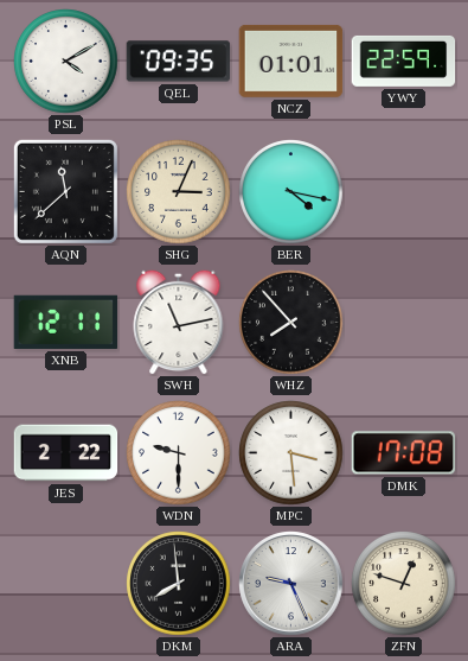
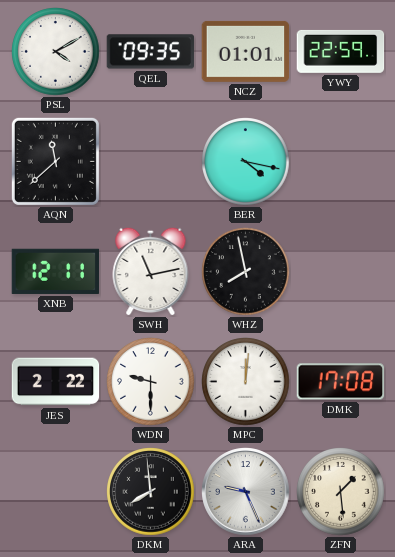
SHG: 3:04 -> none (179, 192)
WHZ: 7:53 -> 7:58 (246, 272)
MPC: 3:29 -> 12:01 (246, 382)
ZFN: 12:48 -> 1:29 (341, 492)
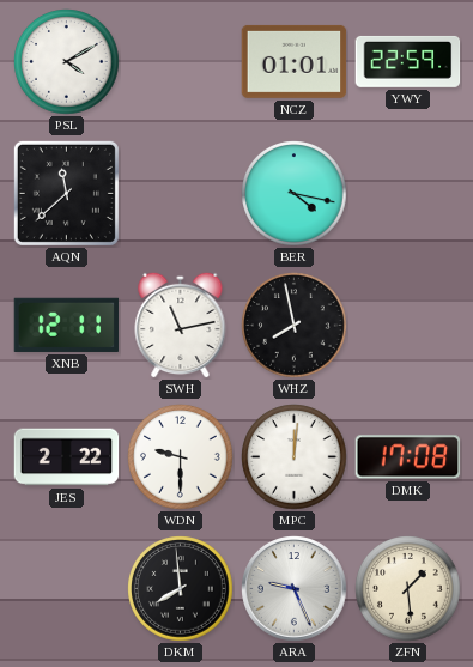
QEL: 09:35 -> none (151, 52)
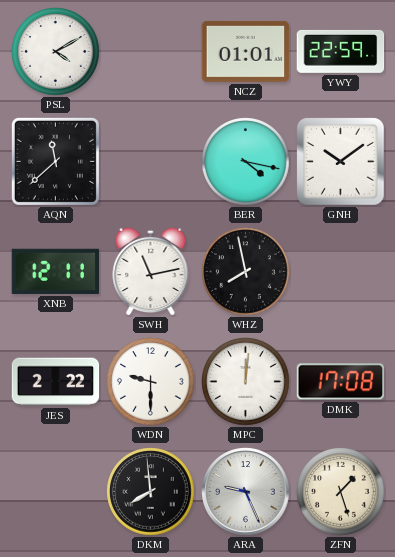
GNH: none -> 10:09 (341, 162)
ZFN: 1:29 -> 1:27 (341, 492)
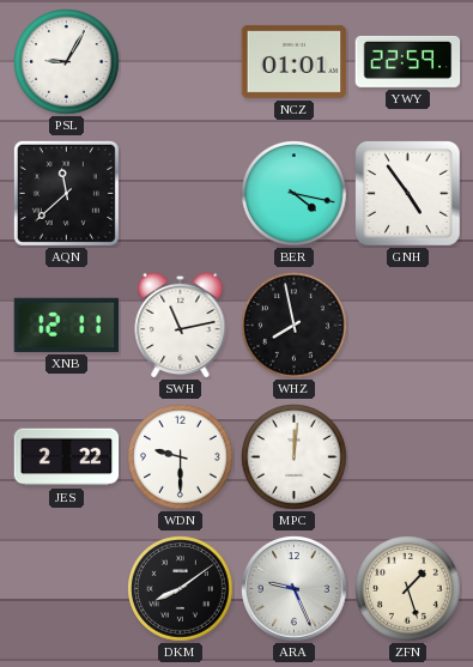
PSL: 4:10 -> 9:05 (67, 62)
GNH: 10:09 -> 4:54 (408, 194)
DMK: 17:08 -> none (341, 382)
DKM: 7:59 -> 8:09 (181, 589)
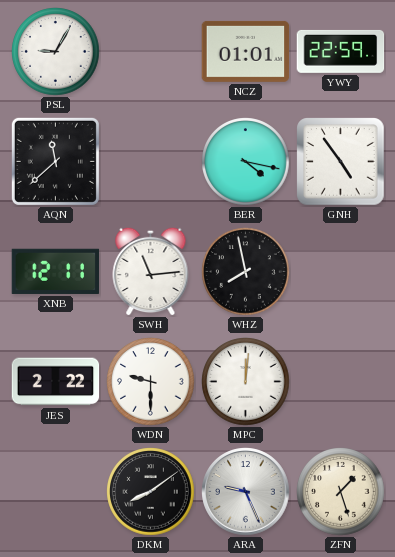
SWH: 11:13 -> 11:14 (151, 271)
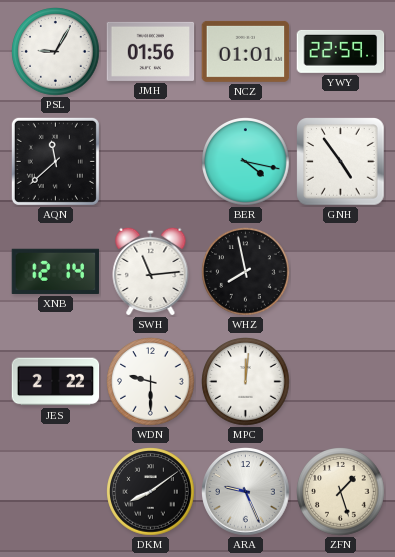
JMH: none -> 01:56 (151, 51)
XNB: 12:11 -> 12:14 (56, 271)
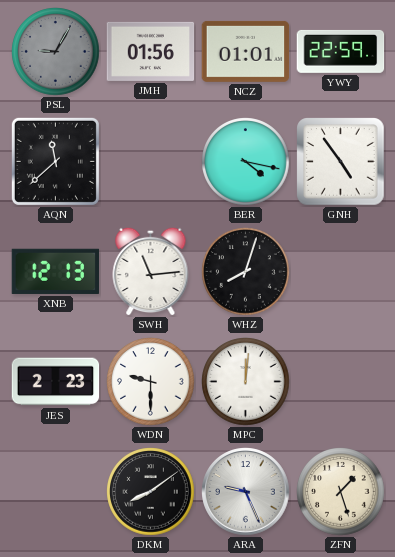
PSL dial: white -> grey (56, 52)
XNB: 12:14 -> 12:13 (56, 271)
WHZ: 7:58 -> 8:03 (246, 272)
JES: 2:22 -> 2:23 (56, 382)
